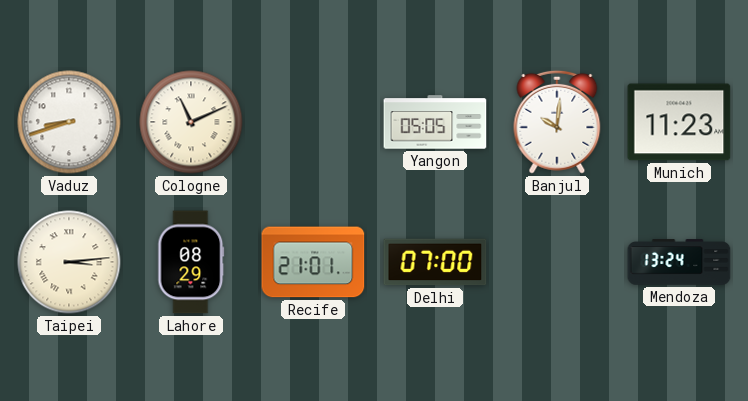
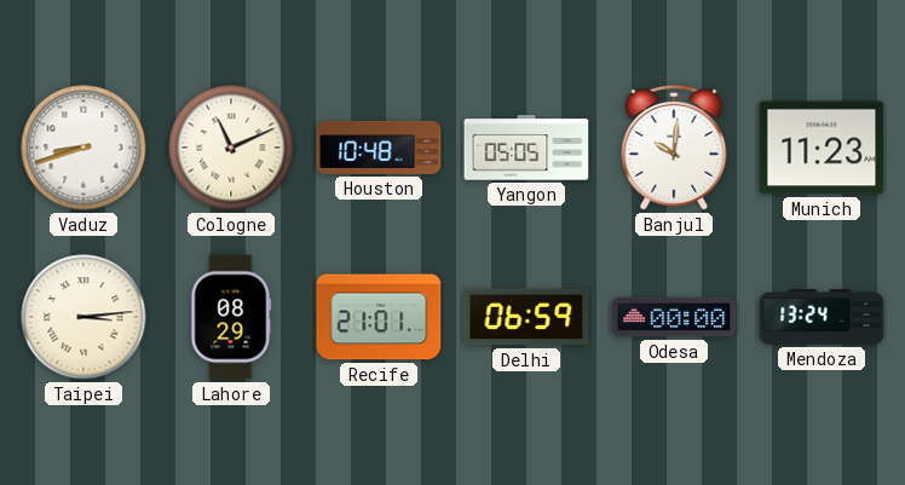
Houston: none -> 10:48 (379, 148)
Delhi: 07:00 -> 06:59 (526, 317)
Odesa: none -> 00:00 (674, 317)
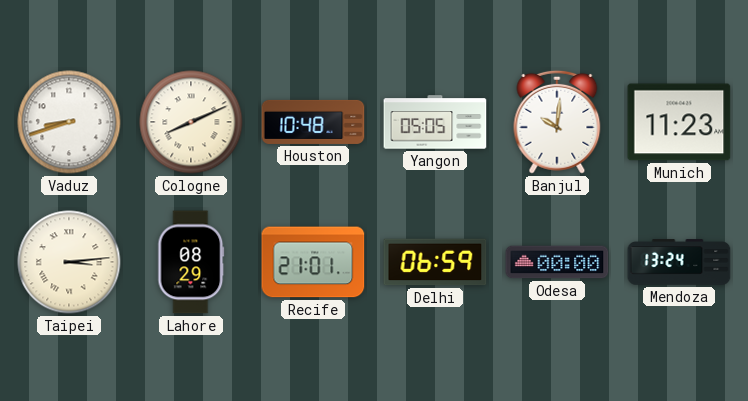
Cologne: 11:11 -> 8:11 (191, 122)
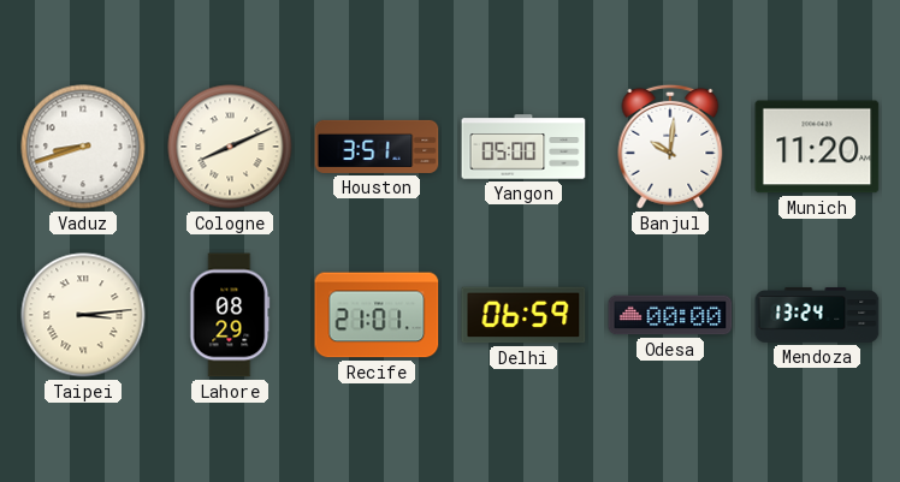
Houston: 10:48 -> 3:51 (377, 147)
Yangon: 05:05 -> 05:00 (523, 147)
Munich: 11:23 -> 11:20 (817, 147)
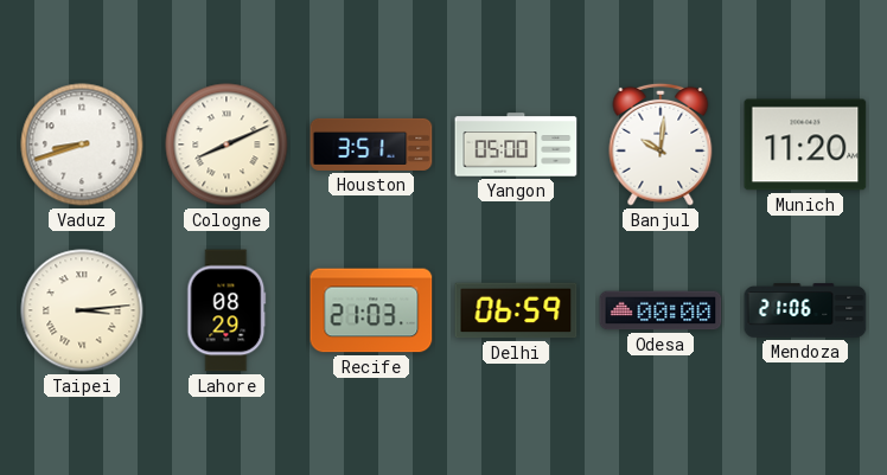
Recife: 21:01 -> 21:03 (371, 310)
Mendoza: 13:24 -> 21:06 (805, 310)
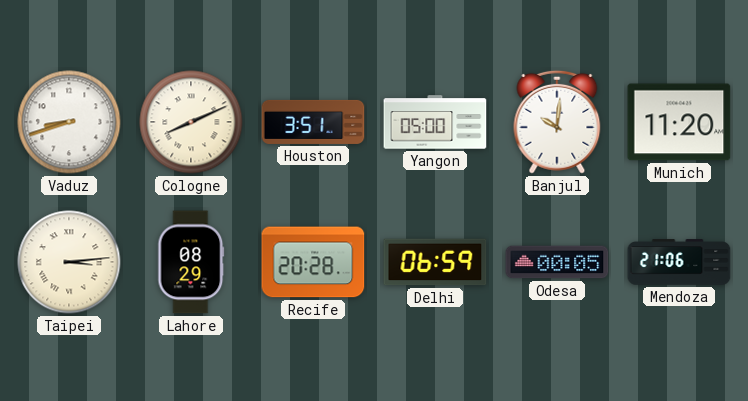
Recife: 21:03 -> 20:28 (313, 262)
Odesa: 00:00 -> 00:05 (557, 262)
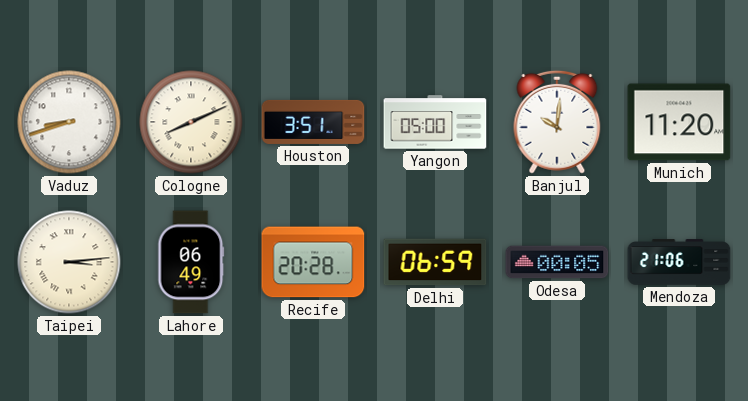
Lahore: 08:29 -> 06:49 (191, 262)
